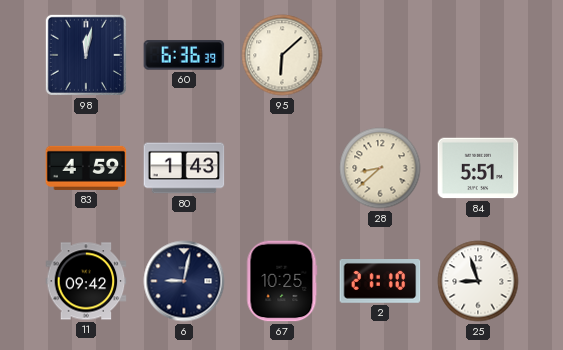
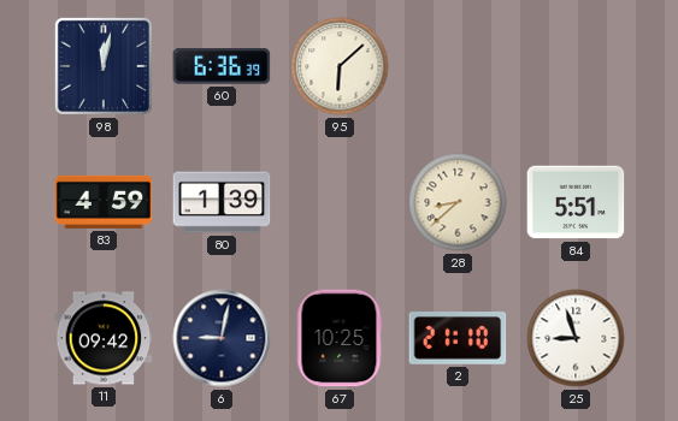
80: 1:43 -> 1:39 (222, 202)
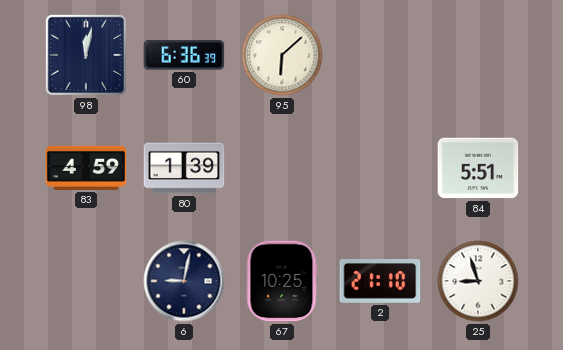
28: 8:38 -> none (458, 202)
11: 09:42 -> none (104, 338)
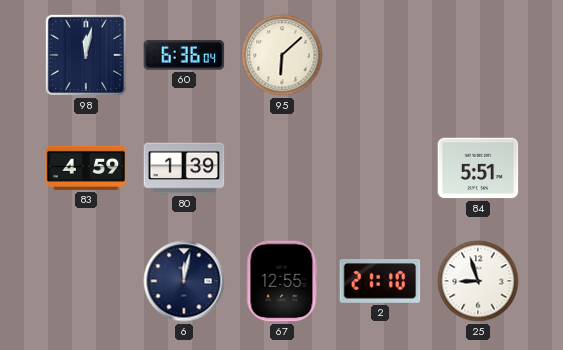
60: 6:36:39 -> 6:36:04 (184, 55)
6: 9:02 -> 12:02 (184, 281)
67: 10:25 -> 12:55 (282, 281)
